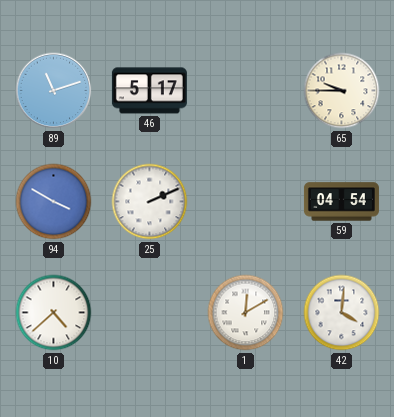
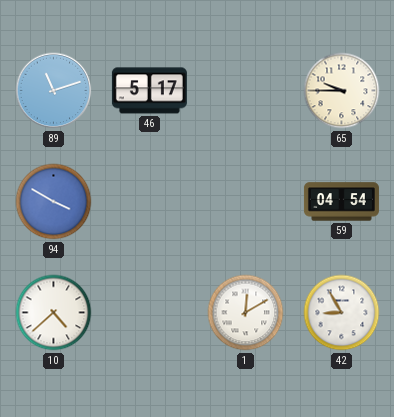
25: 2:11 -> none (150, 202)
42: 4:01 -> 8:55 (342, 313)
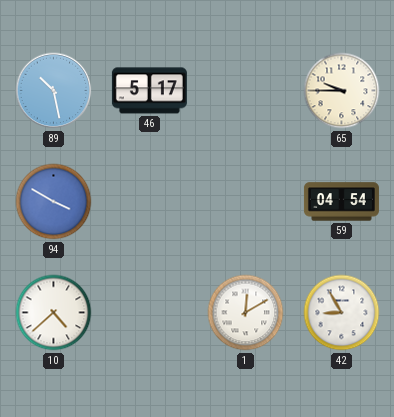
89: 11:12 -> 10:28 (54, 91)
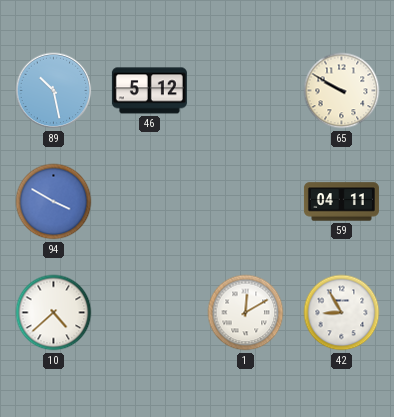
46: 5:17 -> 5:12 (149, 91)
65: 9:45 -> 9:50 (342, 91)
59: 04:54 -> 04:11 (341, 202)
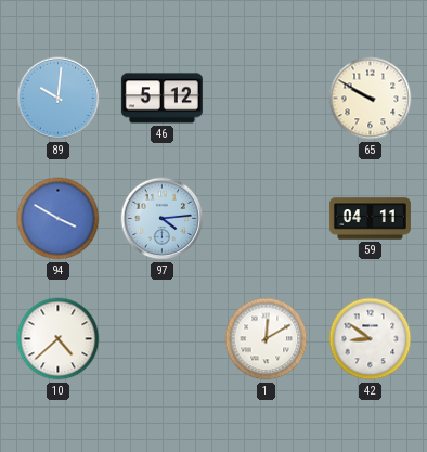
89: 10:28 -> 10:01 (59, 99)
97: none -> 4:14 (163, 219)
42: 8:55 -> 8:51 (371, 339)
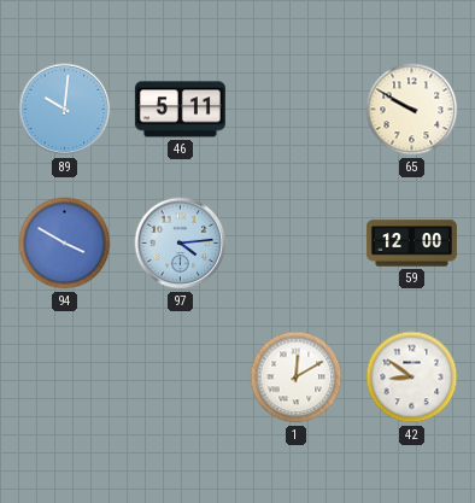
46: 5:12 -> 5:11 (180, 110)
59: 04:11 -> 12:00 (411, 244)
10: 4:38 -> none (59, 339)
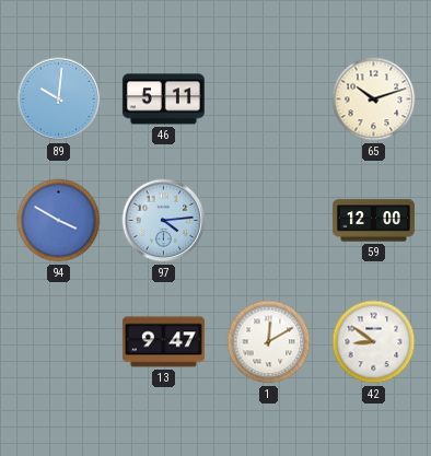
65: 9:50 -> 10:12 (374, 100)
13: none -> 9:47 (163, 342)
